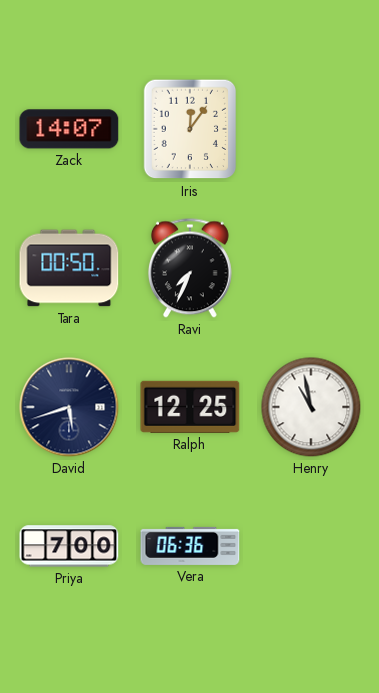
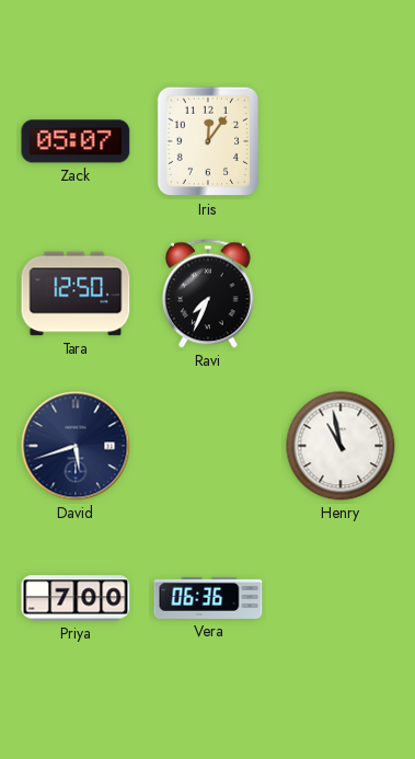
Zack: 14:07 -> 05:07 (76, 141)
Tara: 00:50 -> 12:50 (76, 294)
Ralph: 12:25 -> none (190, 407)
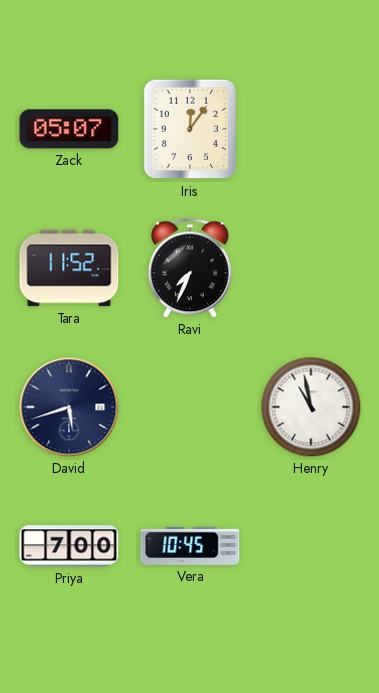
Tara: 12:50 -> 11:52 (69, 268)
Vera: 06:36 -> 10:45 (190, 546)
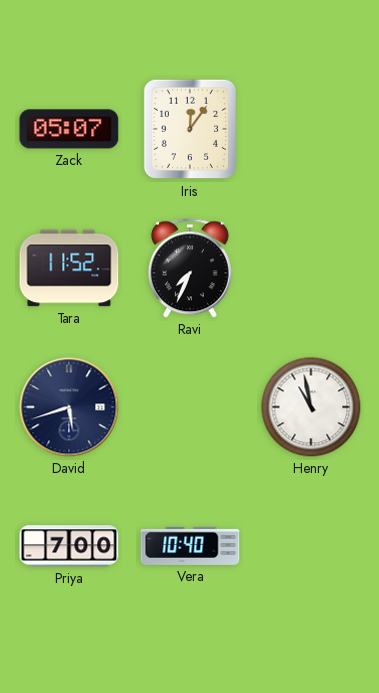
Vera: 10:45 -> 10:40 (190, 546)
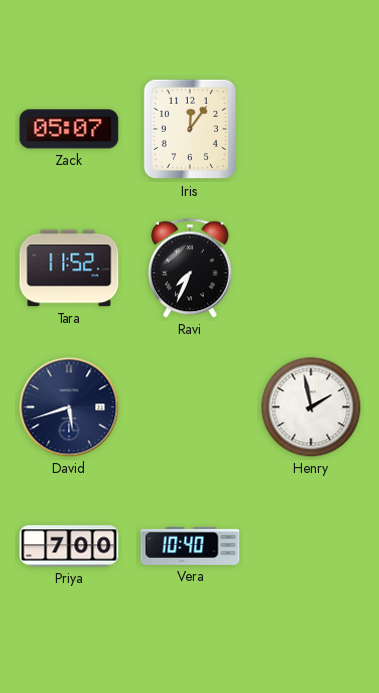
Henry: 10:58 -> 1:58 (311, 407)
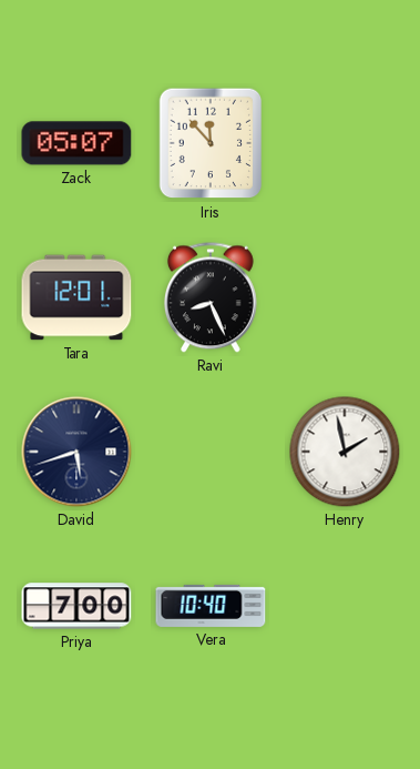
Iris: 12:06 -> 11:53 (211, 143)
Tara: 11:52 -> 12:01 (76, 297)
Ravi: 7:34 -> 8:26 (211, 297)
